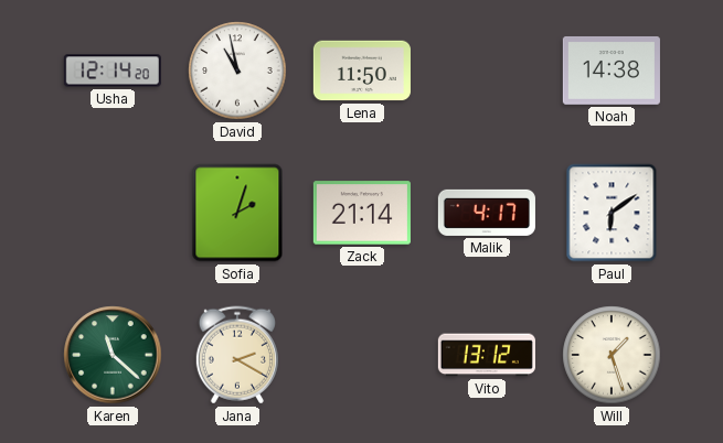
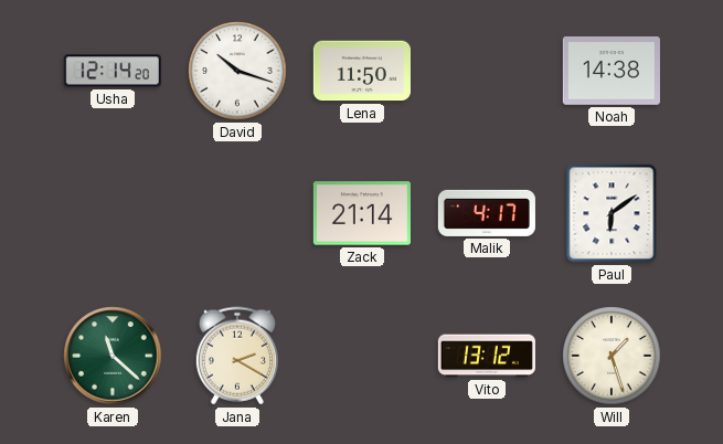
David: 10:58 -> 10:18 (237, 71)
Sofia: 2:03 -> none (237, 213)
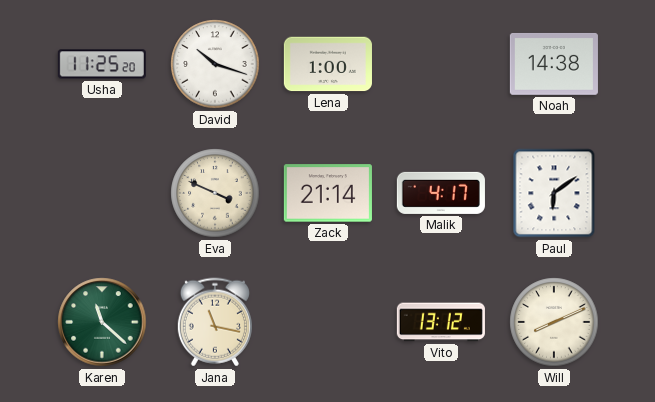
Usha: 12:14 -> 11:25 (102, 64)
Lena: 11:50 -> 1:00 (328, 64)
Eva: none -> 3:49 (215, 193)
Jana: 2:20 -> 11:17 (215, 322)
Will: 1:27 -> 8:11 (554, 322)
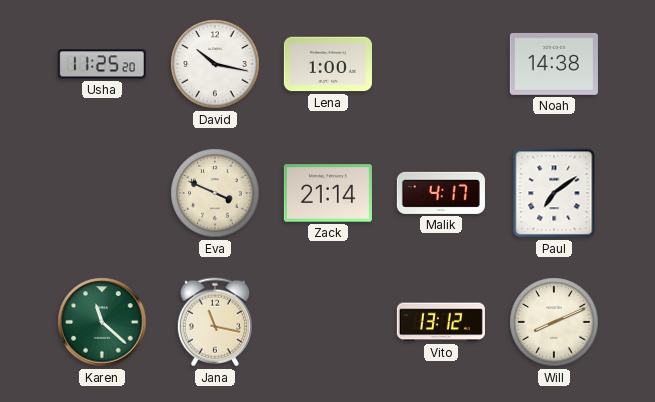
David: 10:18 -> 10:17 (215, 64)
Paul: 6:09 -> 7:09 (554, 193)
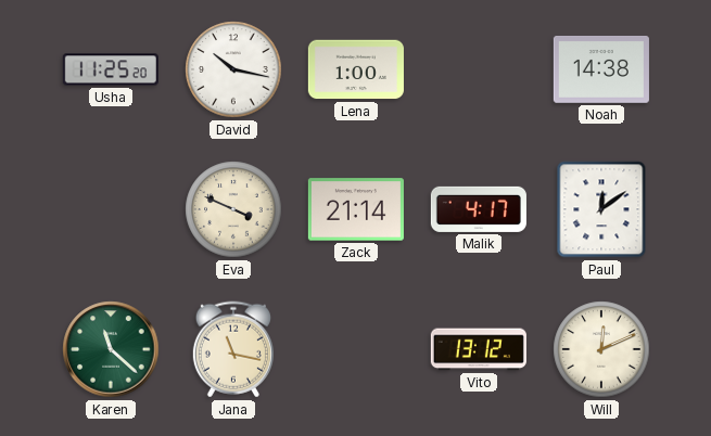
Paul: 7:09 -> 12:09 (601, 209)
Will: 8:11 -> 12:11 (601, 349)
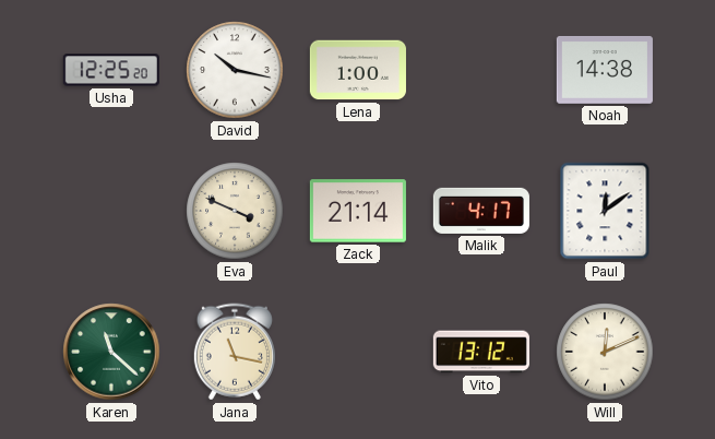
Usha: 11:25 -> 12:25 (111, 70)
